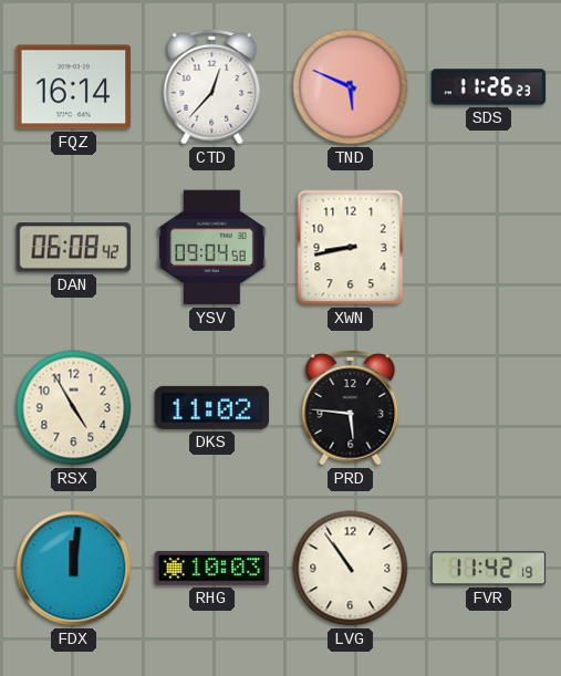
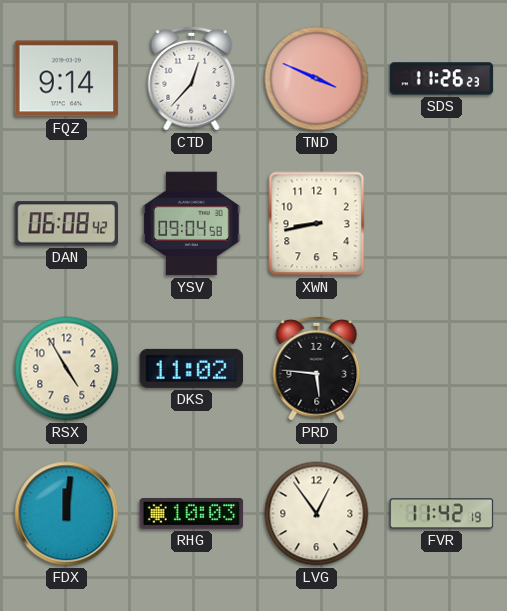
FQZ: 16:14 -> 9:14 (67, 79)
TND: 5:49 -> 3:49 (317, 79)
LVG: 10:54 -> 12:54 (317, 514)
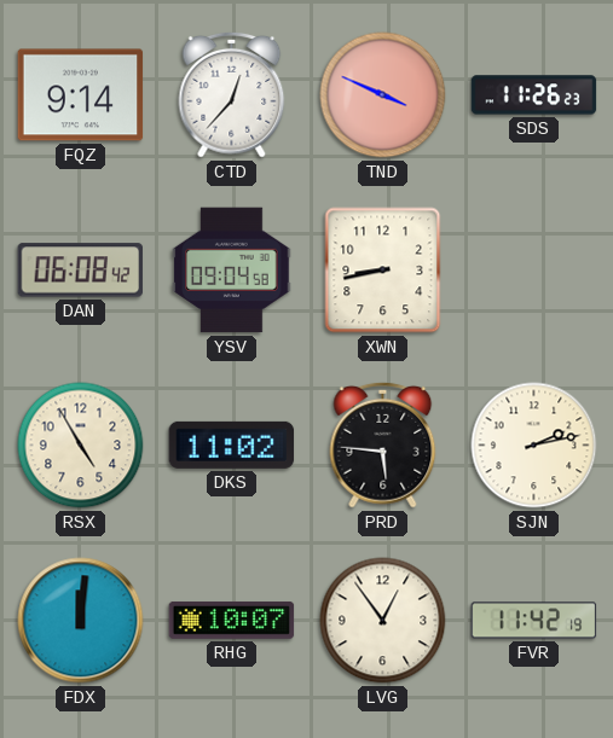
SJN: none -> 2:13 (534, 446)
RHG: 10:03 -> 10:07 (232, 620)
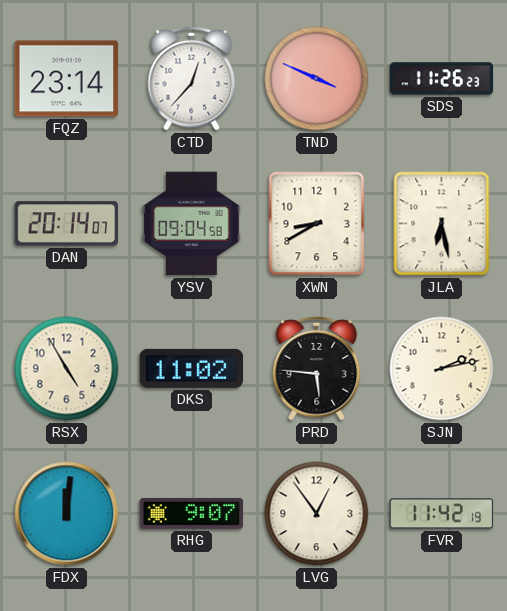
FQZ: 9:14 -> 23:14 (67, 79)
DAN: 06:08 -> 20:14 (66, 224)
XWN: 8:43 -> 8:40 (317, 224)
JLA: none -> 6:28 (442, 224)
RHG: 10:07 -> 9:07 (192, 513)
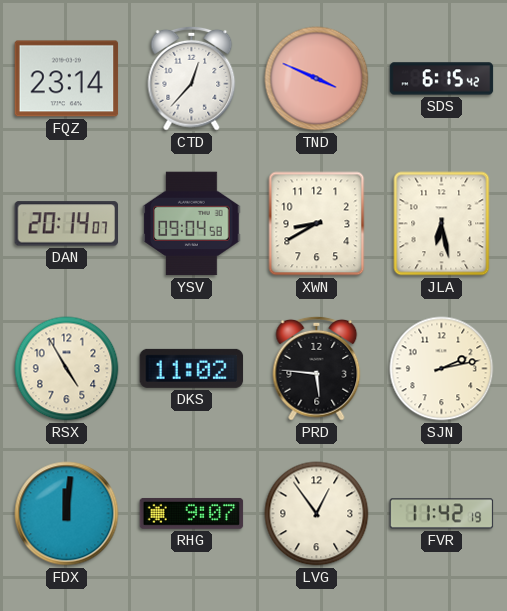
SDS: 11:26 -> 6:15 (442, 79)
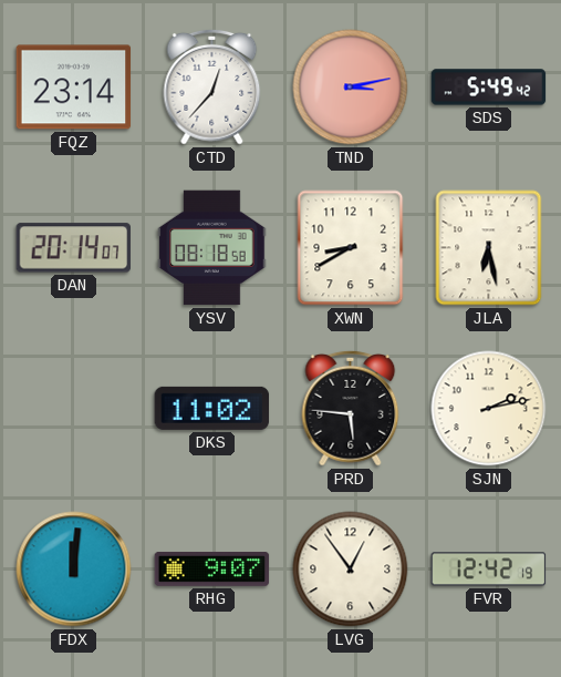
TND: 3:49 -> 3:13 (351, 88)
SDS: 6:15 -> 5:49 (489, 88)
YSV: 09:04 -> 08:18 (212, 248)
RSX: 4:55 -> none (67, 369)
FVR: 11:42 -> 12:42 (489, 570)
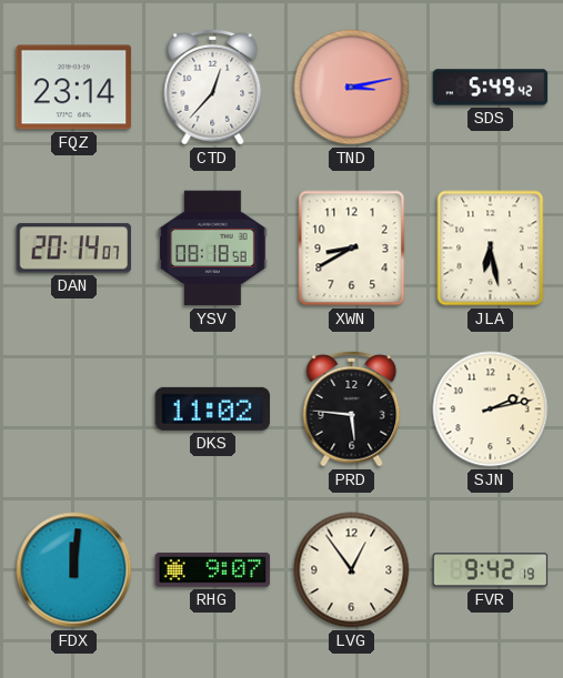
FVR: 12:42 -> 9:42 (491, 570)
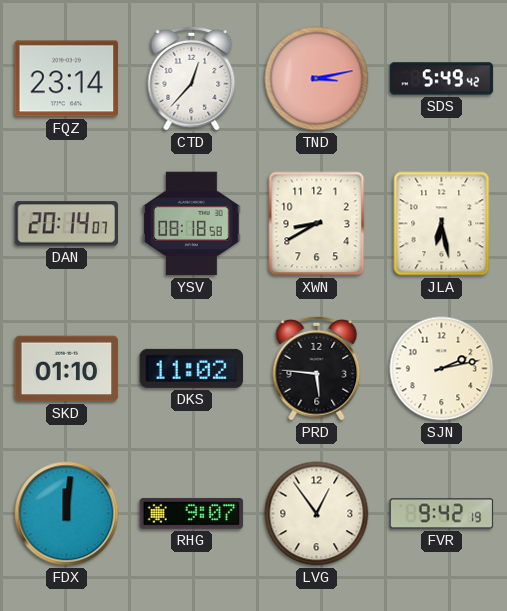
SKD: none -> 01:10 (67, 369)
